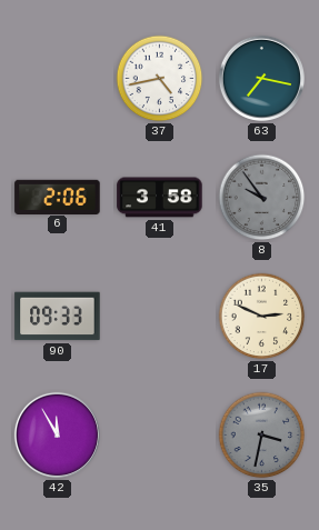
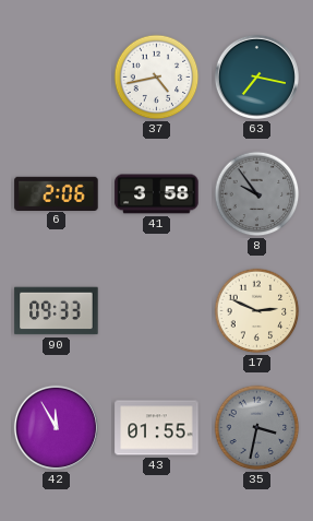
43: none -> 01:55 (157, 428)
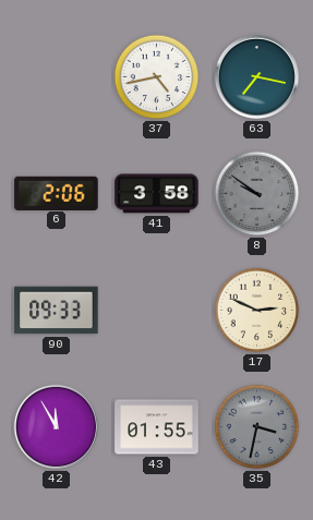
8: 9:54 -> 9:51 (257, 194)
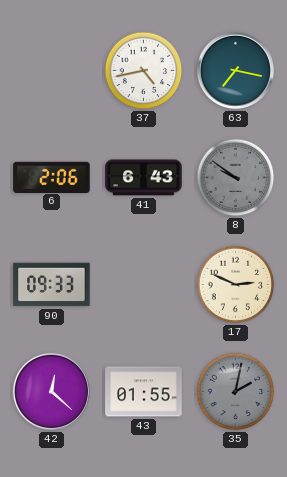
41: 3:58 -> 6:43 (144, 178)
42: 11:55 -> 12:22 (51, 391)
35: 3:32 -> 2:02 (236, 392)
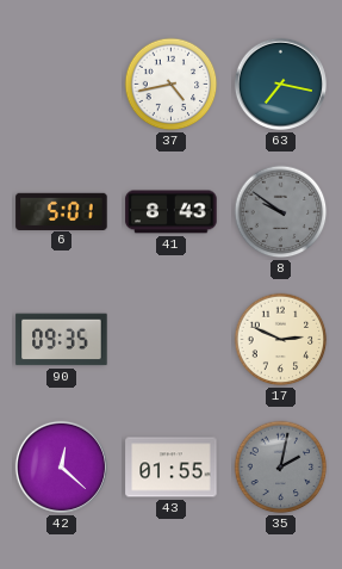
6: 2:06 -> 5:01 (62, 211)
41: 6:43 -> 8:43 (172, 212)
90: 09:33 -> 09:35 (62, 340)
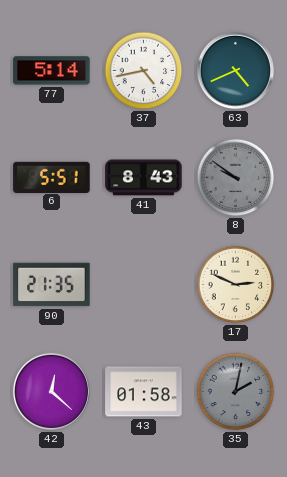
77: none -> 5:14 (52, 71)
63: 7:17 -> 4:41 (235, 70)
6: 5:01 -> 5:51 (52, 177)
90: 09:35 -> 21:35 (52, 285)
43: 01:55 -> 01:58 (144, 392)
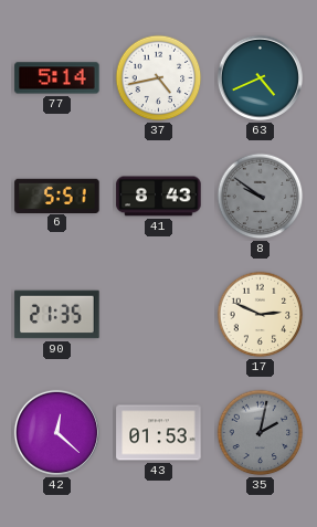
43: 01:58 -> 01:53 (159, 433)
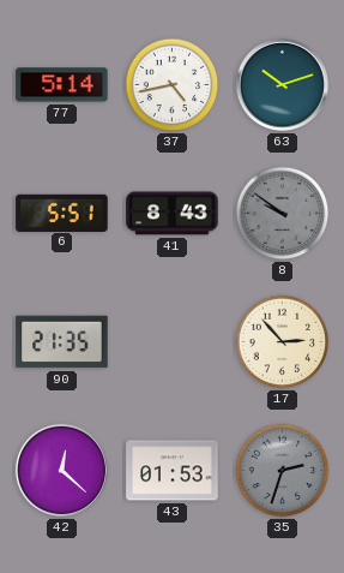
63: 4:41 -> 10:12 (282, 84)
17: 2:49 -> 2:53 (283, 342)
35: 2:02 -> 2:33 (283, 471)
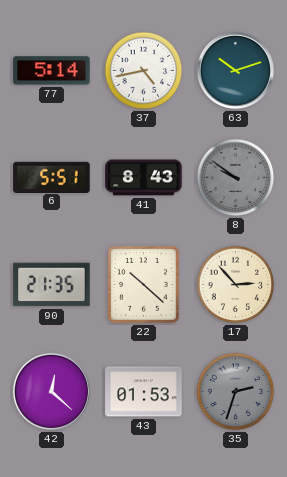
22: none -> 10:22 (144, 285)
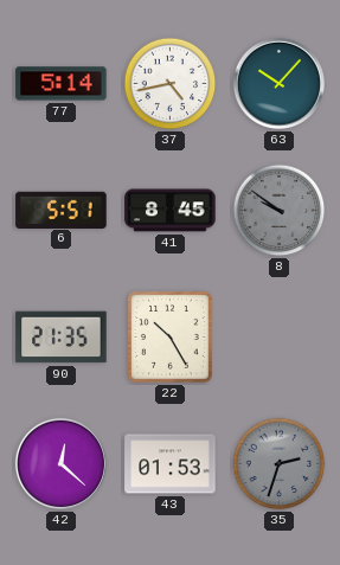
63: 10:12 -> 10:07 (278, 83)
41: 8:43 -> 8:45 (171, 211)
22: 10:22 -> 10:25 (171, 338)
17: 2:53 -> none (236, 285)
